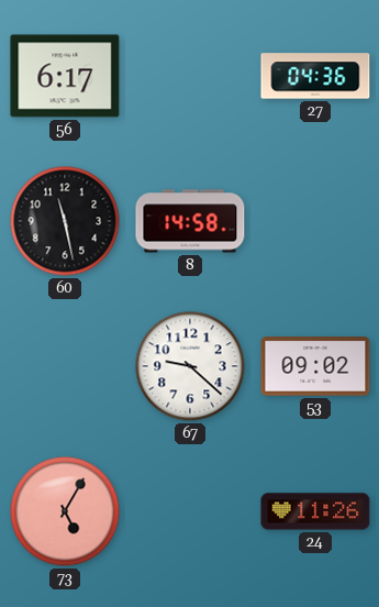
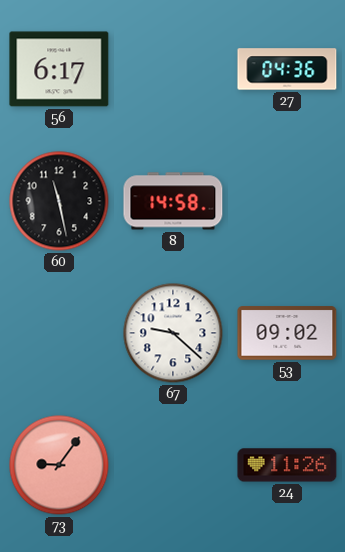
73: 5:05 -> 9:06 (59, 465)
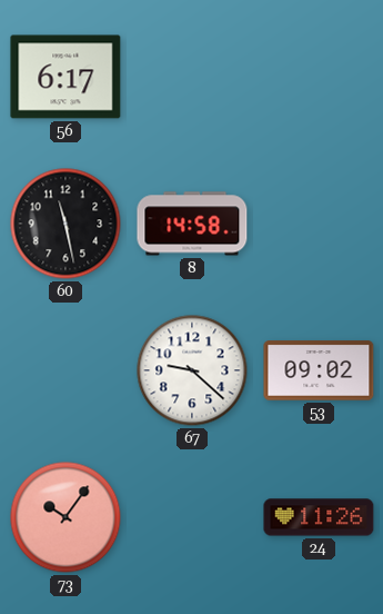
27: 04:36 -> none (287, 69)
73: 9:06 -> 10:06 (65, 517)
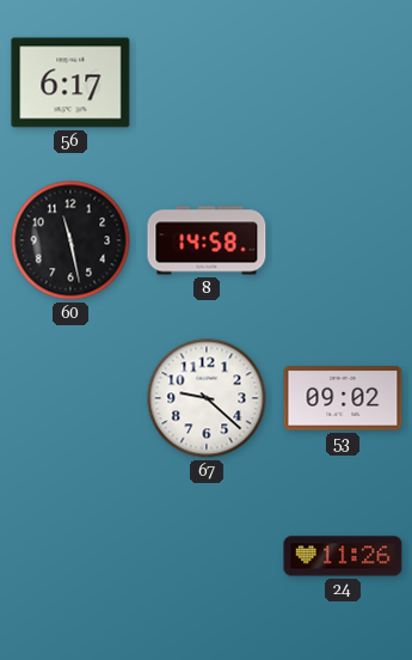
73: 10:06 -> none (65, 517)
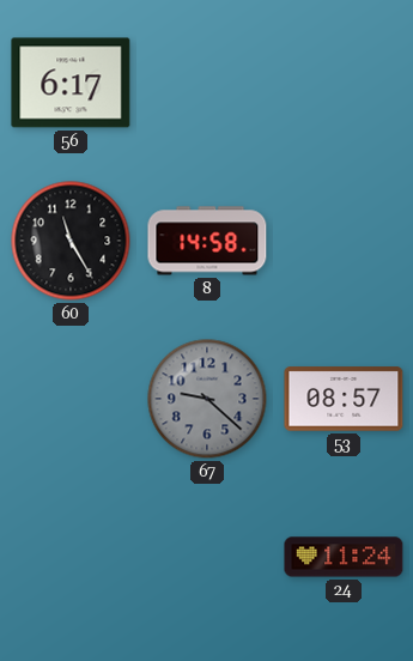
60: 11:28 -> 11:25 (71, 241)
67 dial: white -> grey (207, 399)
53: 09:02 -> 08:57 (344, 399)
24: 11:26 -> 11:24 (344, 557)
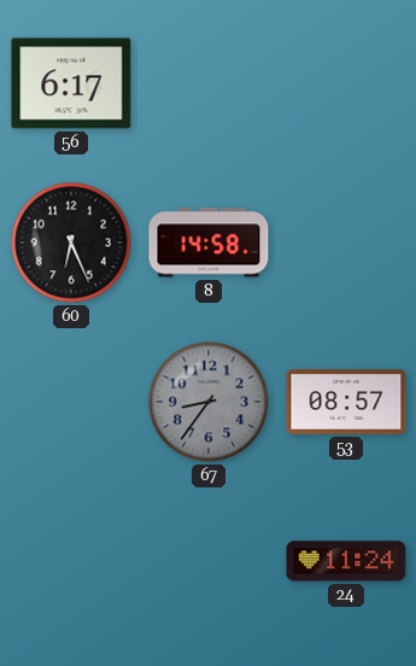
60: 11:25 -> 6:26 (71, 243)
67: 9:22 -> 8:36 (209, 402)
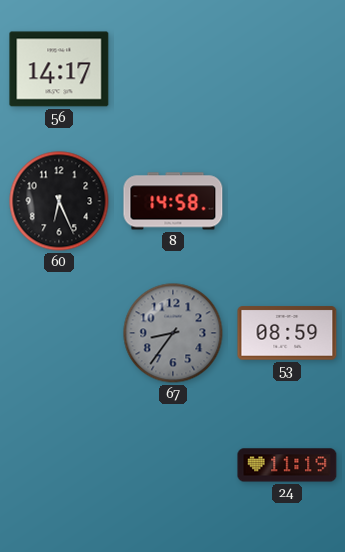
56: 6:17 -> 14:17 (59, 69)
53: 08:57 -> 08:59 (287, 333)
24: 11:24 -> 11:19 (287, 465)
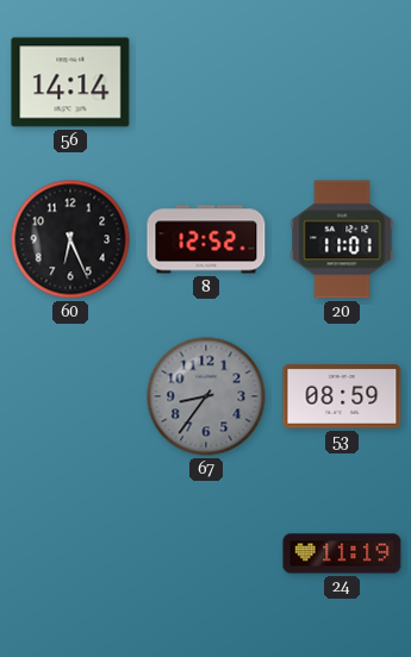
56: 14:17 -> 14:14 (70, 82)
8: 14:58 -> 12:52 (206, 239)
20: none -> 11:01 (342, 239)
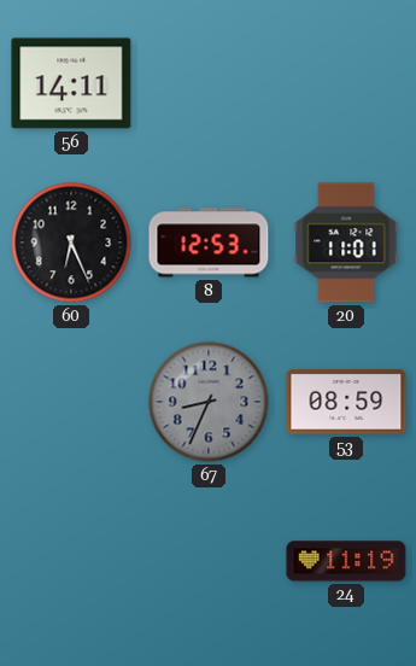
56: 14:14 -> 14:11 (71, 83)
8: 12:52 -> 12:53 (209, 243)
67: 8:36 -> 8:34 (209, 402)
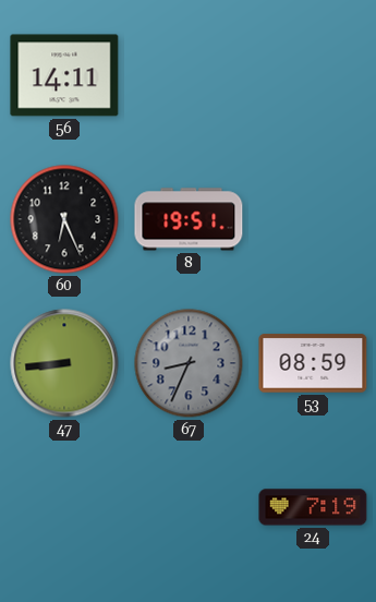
8: 12:53 -> 19:51 (189, 219)
20: 11:01 -> none (346, 243)
47: none -> 8:44 (64, 363)
24: 11:19 -> 7:19 (313, 507)
